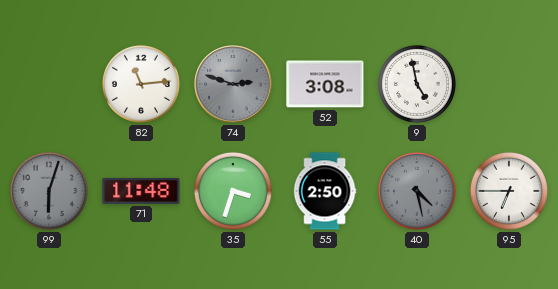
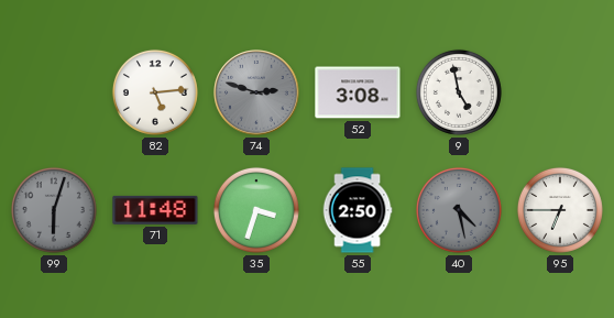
82: 11:14 -> 5:14 (155, 92)
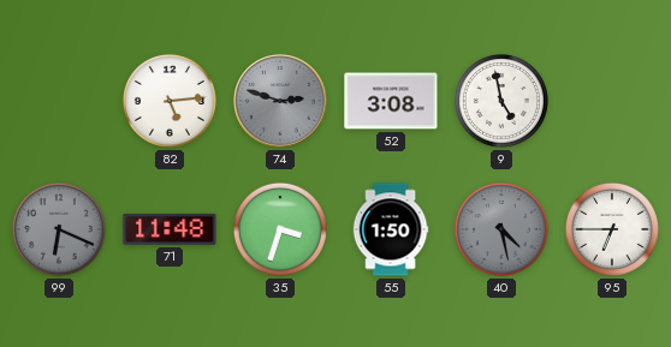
99: 6:03 -> 6:19 (59, 229)
55: 2:50 -> 1:50 (391, 229)
